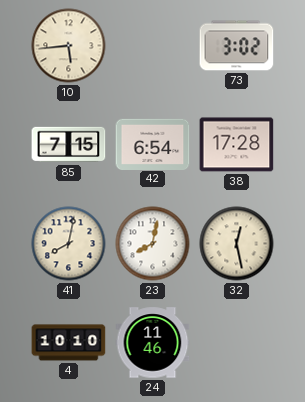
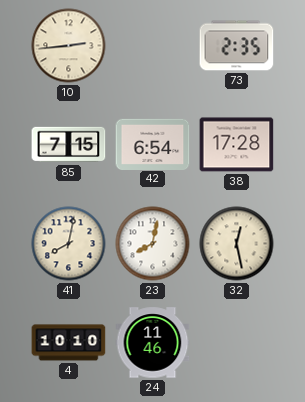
10: 5:44 -> 2:44 (69, 46)
73: 3:02 -> 2:35 (237, 46)
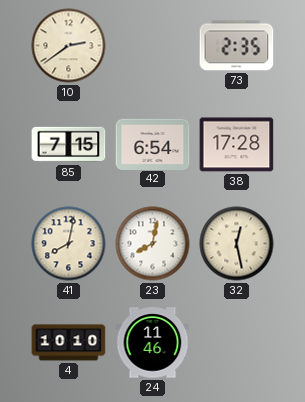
10: 2:44 -> 2:39 (69, 46)
